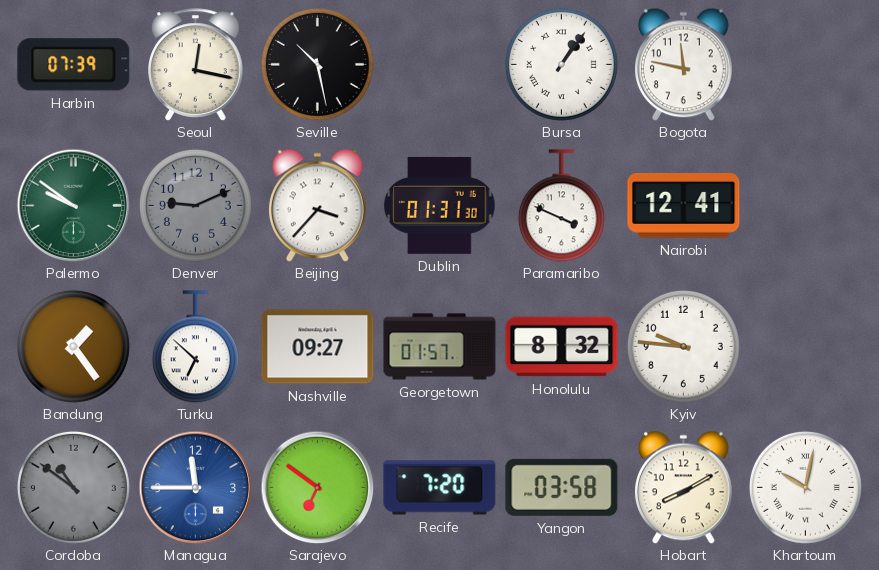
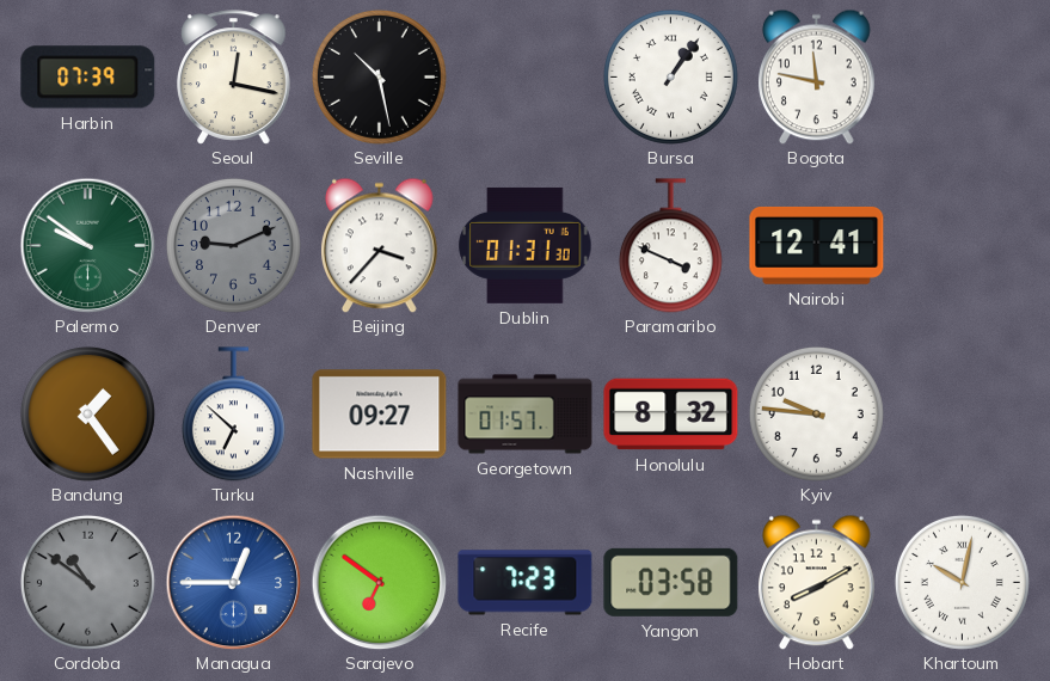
Managua: 11:45 -> 12:45 (233, 582)
Recife: 7:20 -> 7:23 (526, 583)
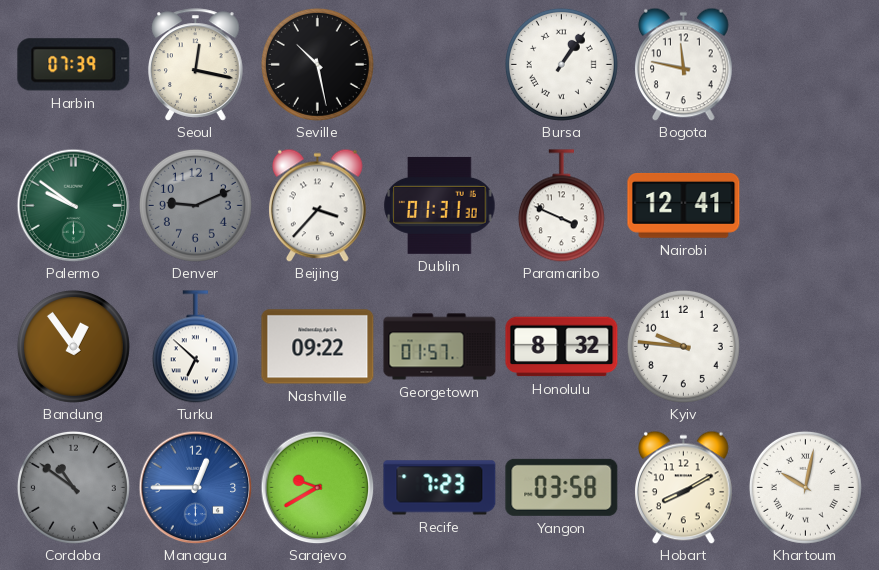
Bandung: 1:24 -> 12:54 (73, 346)
Nashville: 09:27 -> 09:22 (318, 347)
Sarajevo: 6:51 -> 9:40 (317, 487)
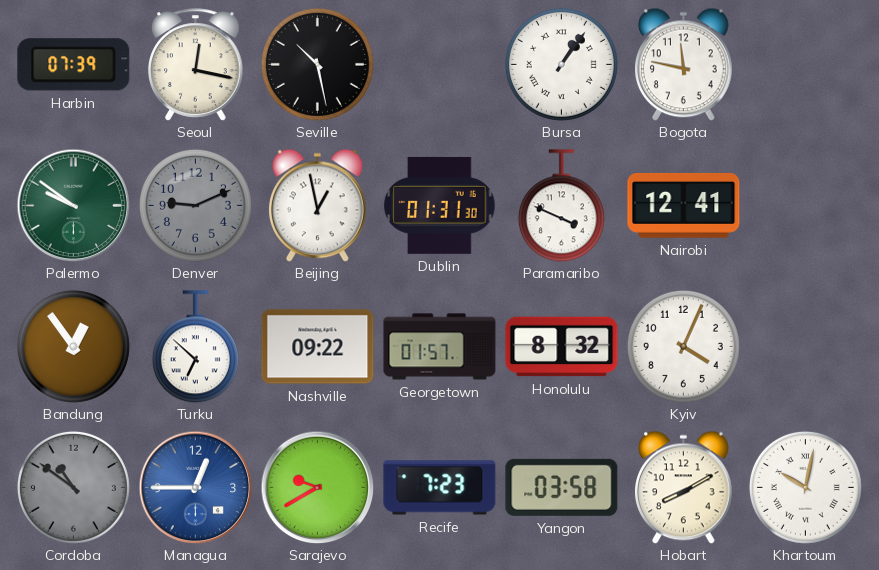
Beijing: 3:37 -> 12:58 (318, 205)
Kyiv: 9:46 -> 4:04 (683, 346)
